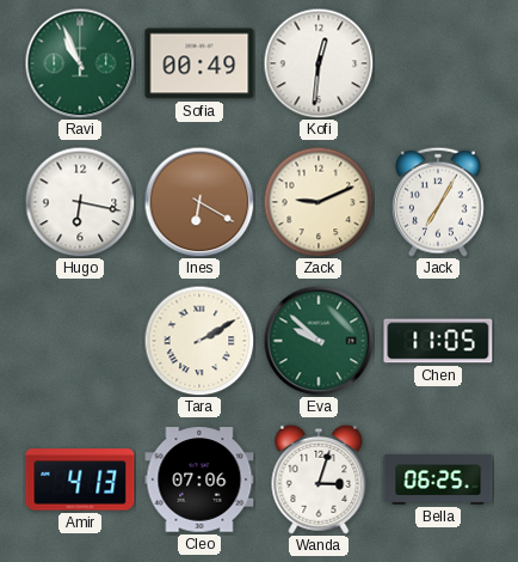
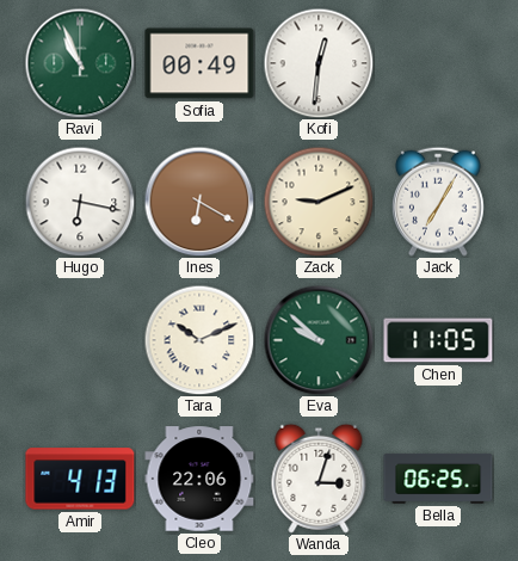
Tara: 2:10 -> 10:11 (199, 340)
Cleo: 07:06 -> 22:06 (199, 479)
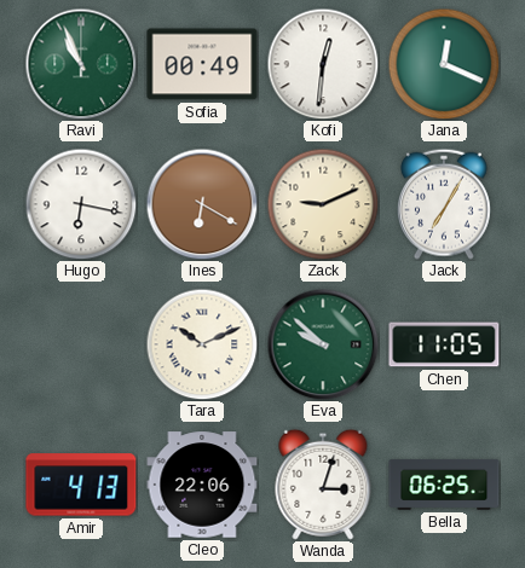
Jana: none -> 12:19 (444, 64)
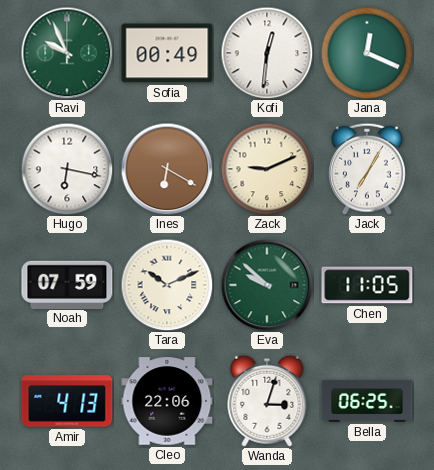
Ravi: 10:56 -> 9:56 (67, 53)
Noah: none -> 07:59 (67, 284)
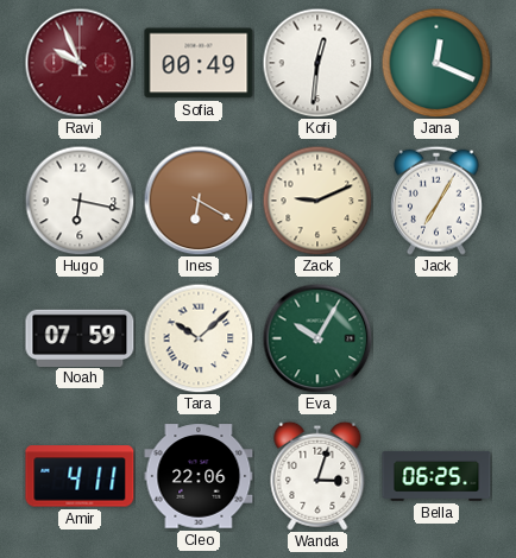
Ravi dial: green -> burgundy (80, 63)
Tara: 10:11 -> 10:08 (199, 338)
Eva: 9:52 -> 10:05 (317, 338)
Chen: 11:05 -> none (367, 285)
Amir: 4:13 -> 4:11 (80, 476)
